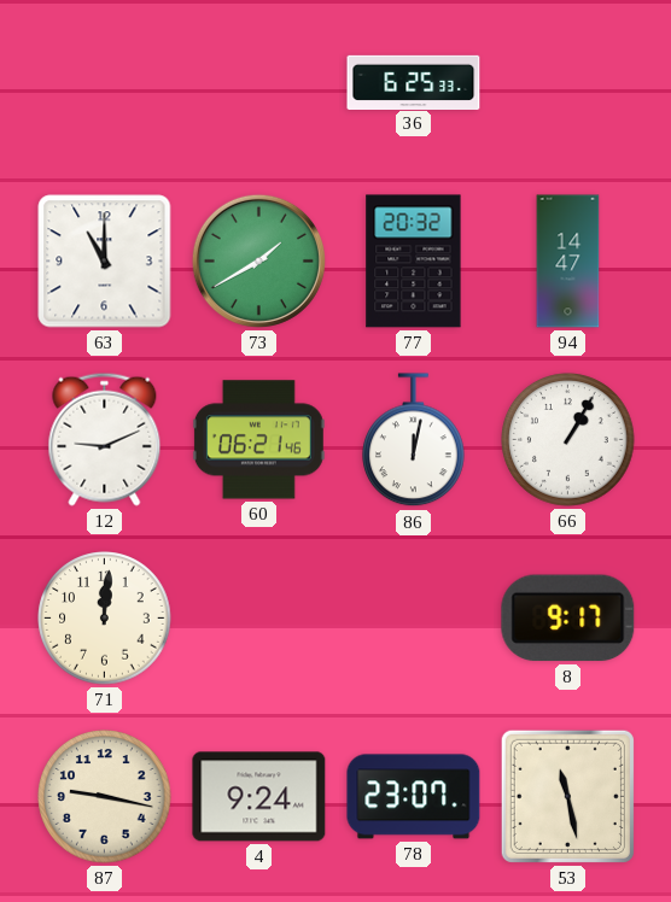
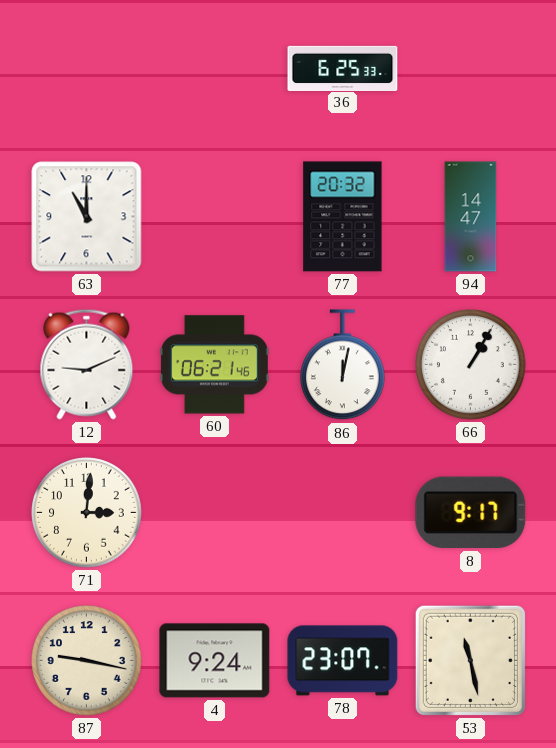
73: 1:40 -> none (258, 260)
71: 12:01 -> 3:01 (87, 513)
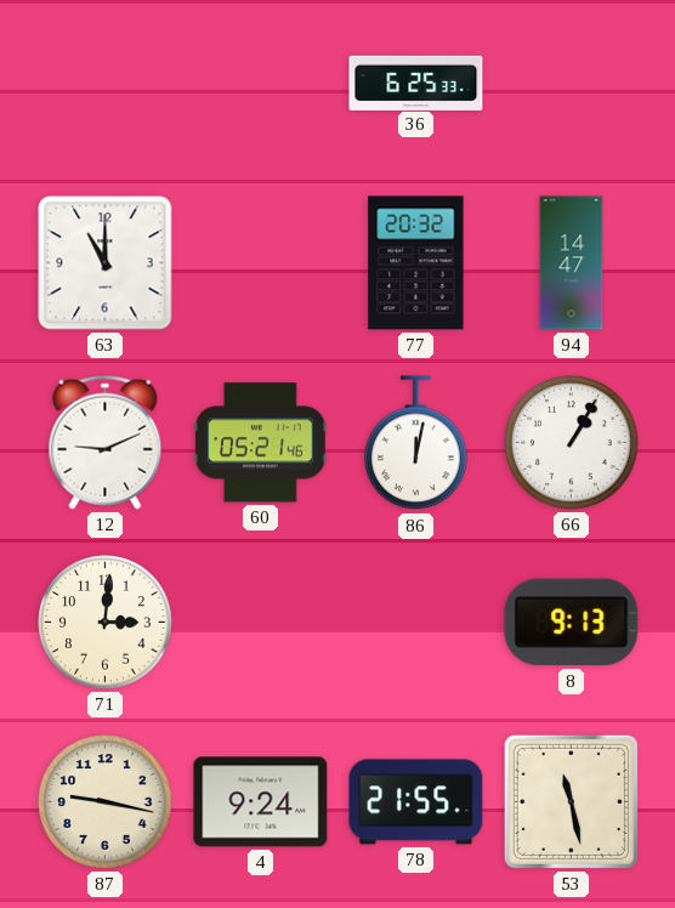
60: 06:21 -> 05:21 (260, 443)
8: 9:17 -> 9:13 (572, 623)
78: 23:07 -> 21:55 (416, 802)
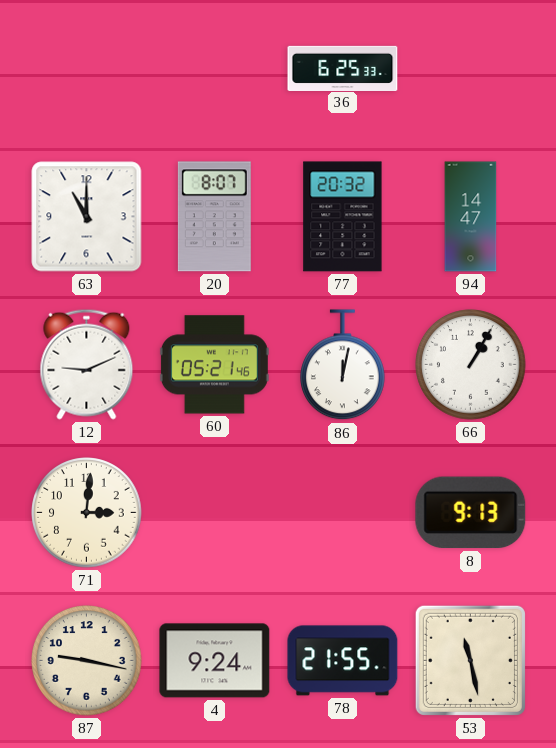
20: none -> 8:07 (214, 217)
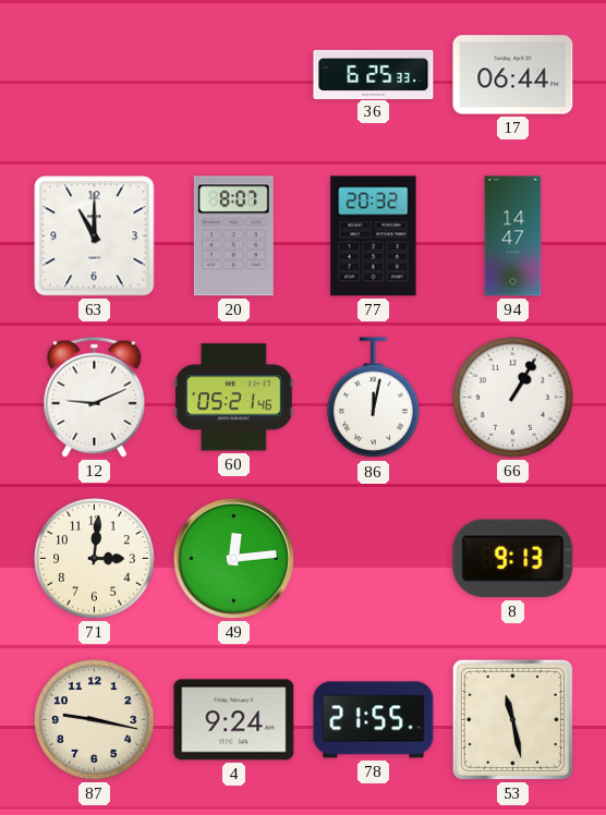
17: none -> 06:44 (513, 75)
49: none -> 12:14 (233, 558)
